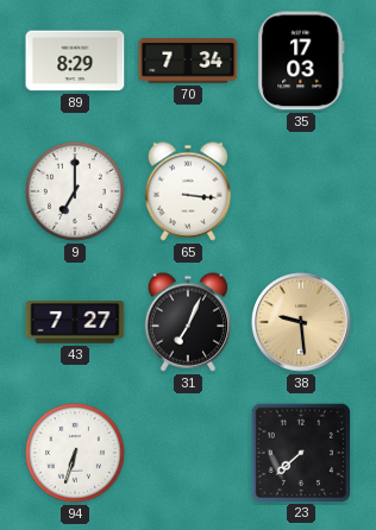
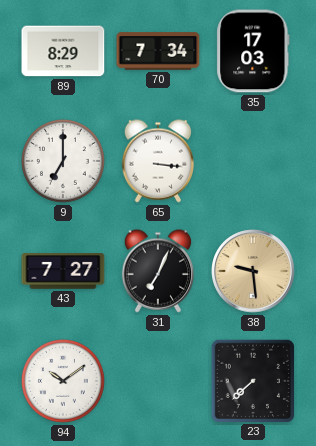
94: 6:33 -> 10:09 (63, 381)
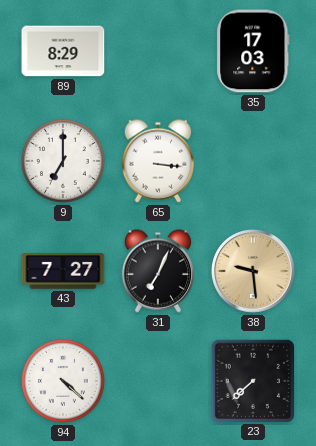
70: 7:34 -> none (158, 51)
94: 10:09 -> 4:22 (63, 381)
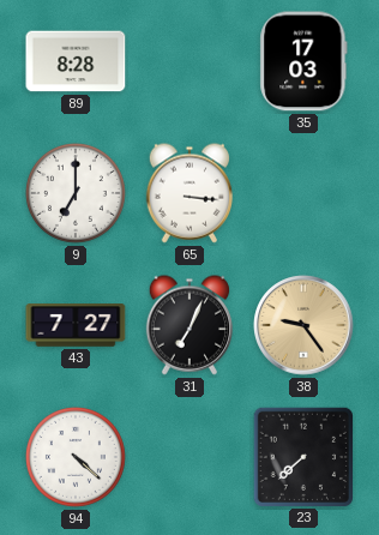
89: 8:29 -> 8:28 (76, 61)
38: 9:29 -> 9:24 (303, 325)
